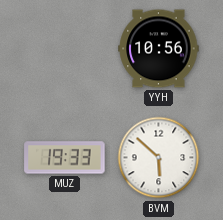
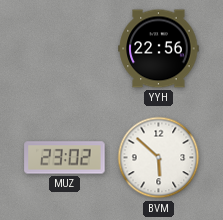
YYH: 10:56 -> 22:56 (159, 49)
MUZ: 19:33 -> 23:02 (65, 158)
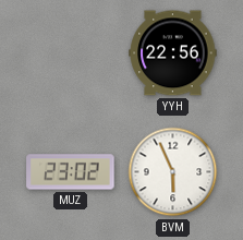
BVM: 5:52 -> 5:56 (173, 172)
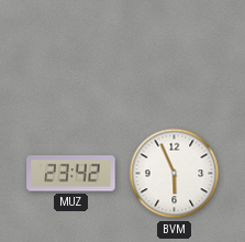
YYH: 22:56 -> none (173, 53)
MUZ: 23:02 -> 23:42 (71, 174)
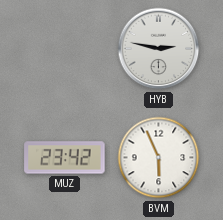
HYB: none -> 2:47 (159, 49)
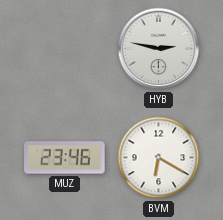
MUZ: 23:42 -> 23:46 (65, 158)
BVM: 5:56 -> 6:20 (159, 158)
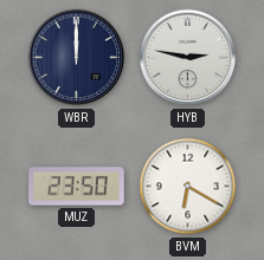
WBR: none -> 12:00 (77, 58)
MUZ: 23:46 -> 23:50 (77, 187)
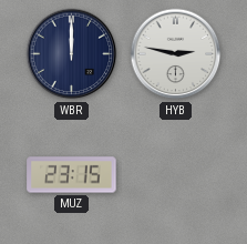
MUZ: 23:50 -> 23:15 (72, 175)
BVM: 6:20 -> none (188, 187)
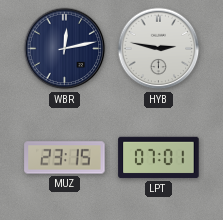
WBR: 12:00 -> 12:13 (65, 49)
LPT: none -> 07:01 (159, 158)
